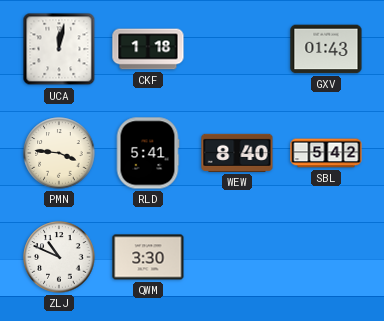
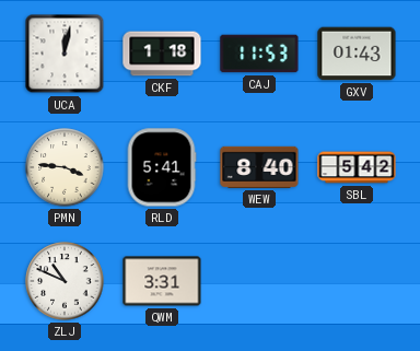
CAJ: none -> 11:53 (259, 54)
QWM: 3:30 -> 3:31 (162, 281)
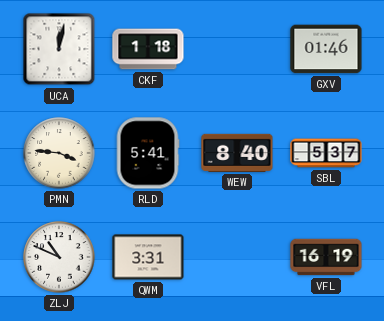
CAJ: 11:53 -> none (259, 54)
GXV: 01:43 -> 01:46 (326, 49)
SBL: 5:42 -> 5:37 (326, 153)
VFL: none -> 16:19 (326, 257)
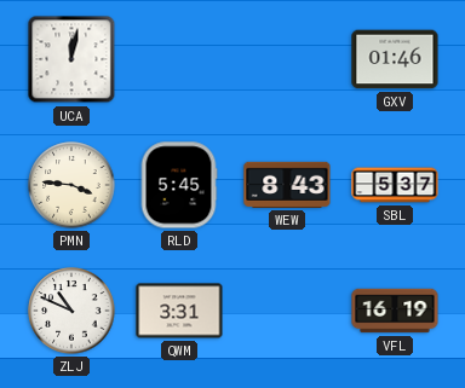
CKF: 1:18 -> none (148, 49)
RLD: 5:41 -> 5:45 (179, 185)
WEW: 8:40 -> 8:43 (287, 185)
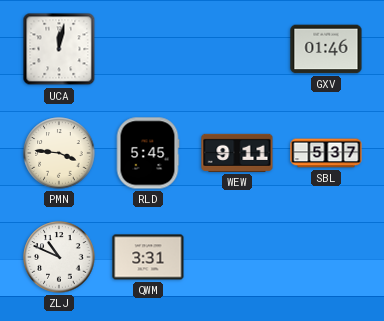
WEW: 8:43 -> 9:11 (237, 153)
VFL: 16:19 -> none (395, 311)
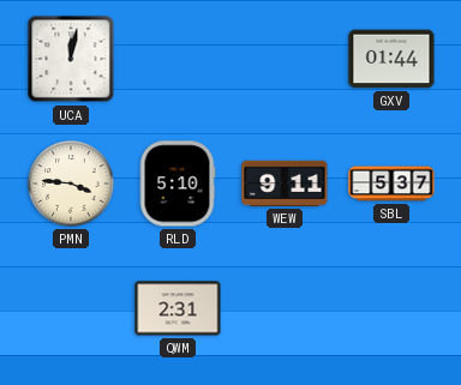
GXV: 01:46 -> 01:44 (391, 59)
RLD: 5:45 -> 5:10 (178, 184)
ZLJ: 10:49 -> none (59, 257)
QWM: 3:31 -> 2:31 (178, 308)
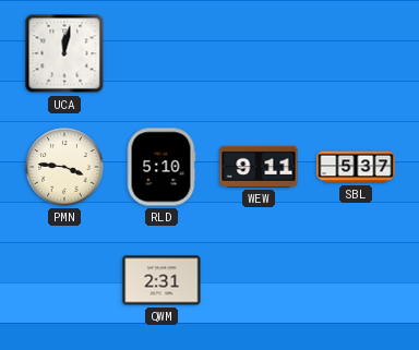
GXV: 01:44 -> none (391, 59)
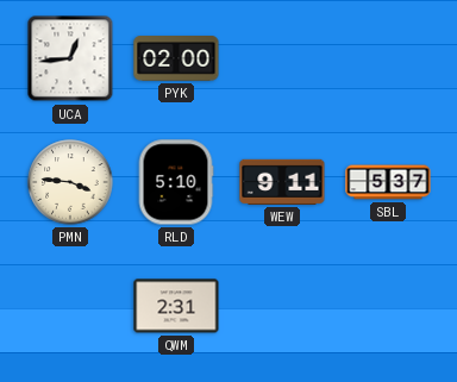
UCA: 12:02 -> 12:44 (70, 58)
PYK: none -> 02:00 (176, 60)
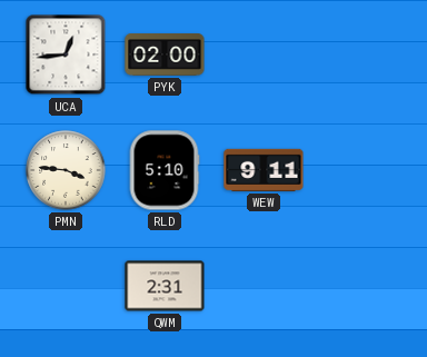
SBL: 5:37 -> none (388, 182)
